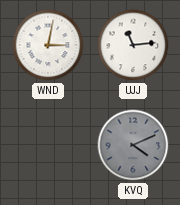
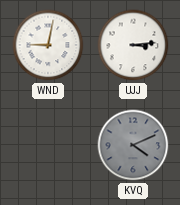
WND: 3:02 -> 9:02 (48, 45)
UJJ: 11:14 -> 3:14 (133, 45)
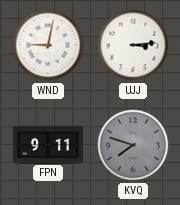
FPN: none -> 9:11 (47, 144)
KVQ: 4:11 -> 7:48 (133, 145)
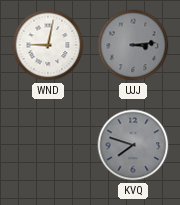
UJJ dial: white -> grey (133, 45)
FPN: 9:11 -> none (47, 144)
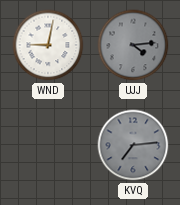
UJJ: 3:14 -> 4:14 (133, 45)
KVQ: 7:48 -> 7:14 (133, 145)
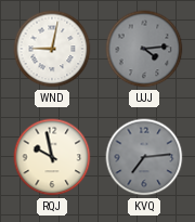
RQJ: none -> 9:58 (52, 157)
